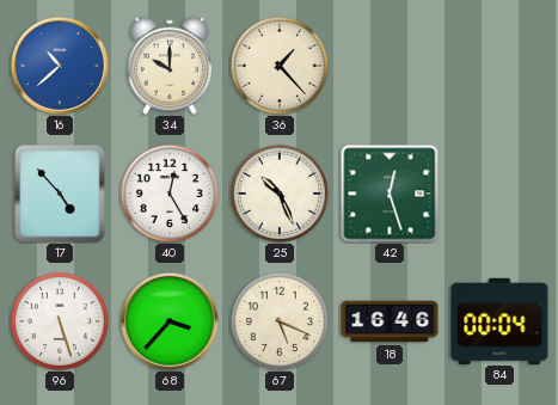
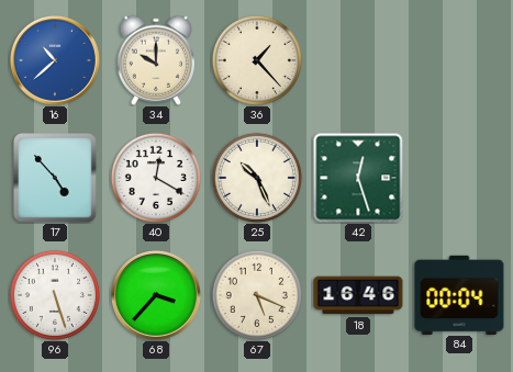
40: 12:25 -> 12:20 (156, 178)
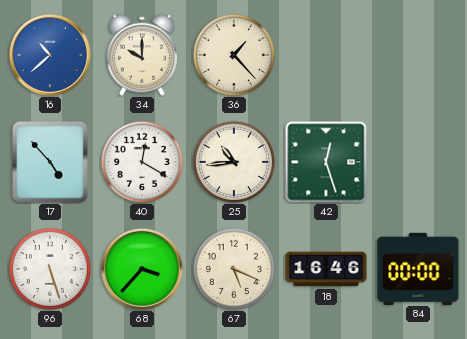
25: 10:26 -> 10:44 (234, 162)
84: 00:04 -> 00:00 (418, 268)
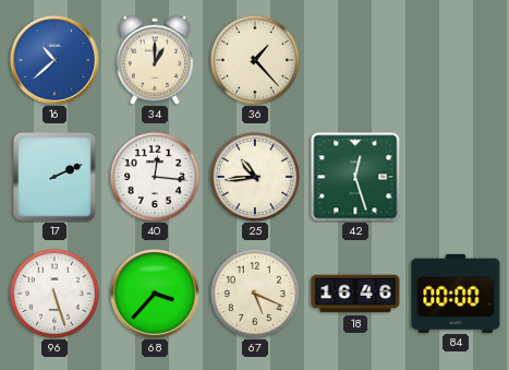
34: 10:00 -> 1:00 (155, 60)
17: 4:53 -> 2:11 (54, 177)
40: 12:20 -> 12:16 (155, 177)
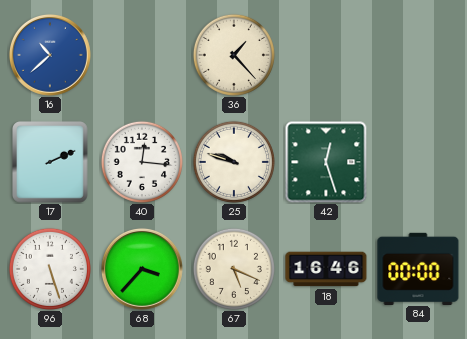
34: 1:00 -> none (155, 60)
25: 10:44 -> 9:48 (234, 162)
